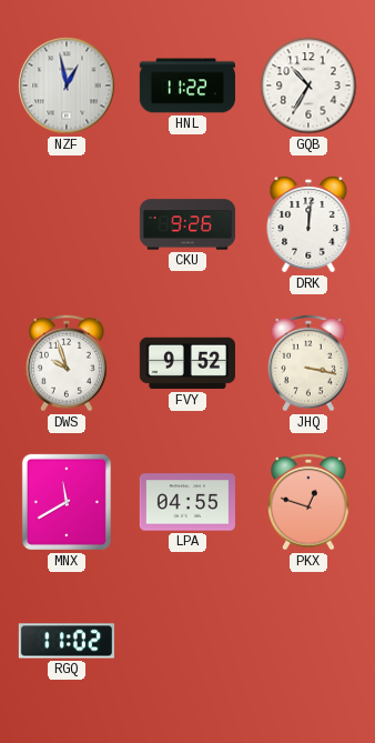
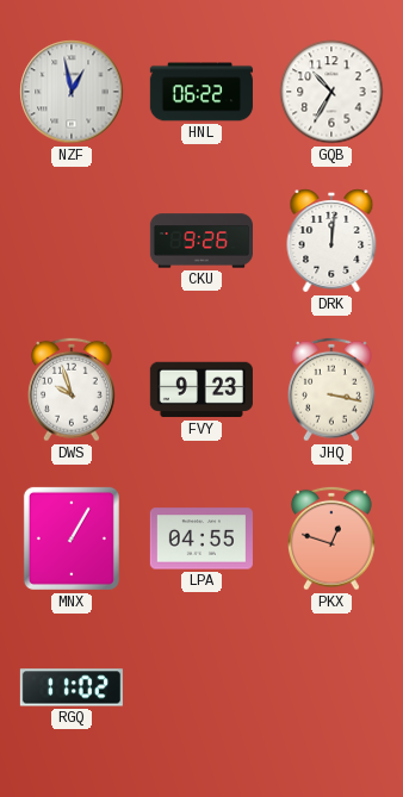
HNL: 11:22 -> 06:22 (201, 92)
FVY: 9:52 -> 9:23 (201, 390)
MNX: 11:40 -> 1:05 (72, 538)
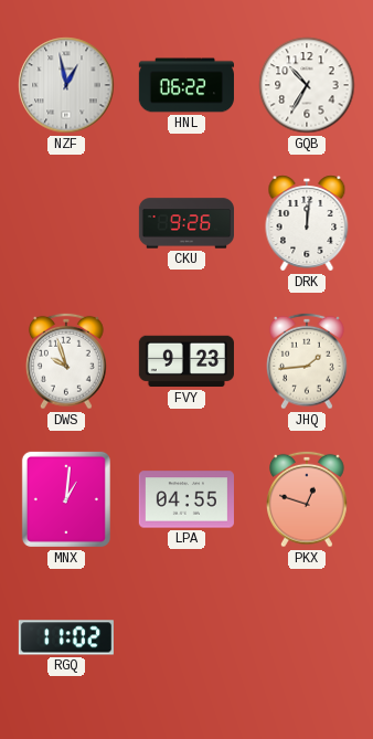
JHQ: 3:17 -> 1:44 (308, 361)
MNX: 1:05 -> 1:01 (66, 499)
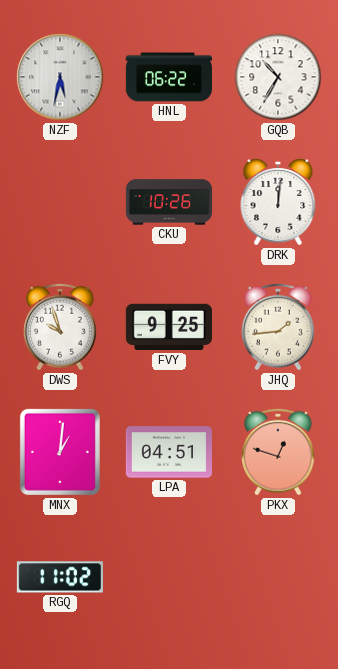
NZF: 12:58 -> 5:32 (60, 77)
CKU: 9:26 -> 10:26 (168, 202)
FVY: 9:23 -> 9:25 (169, 327)
LPA: 04:55 -> 04:51 (169, 452)
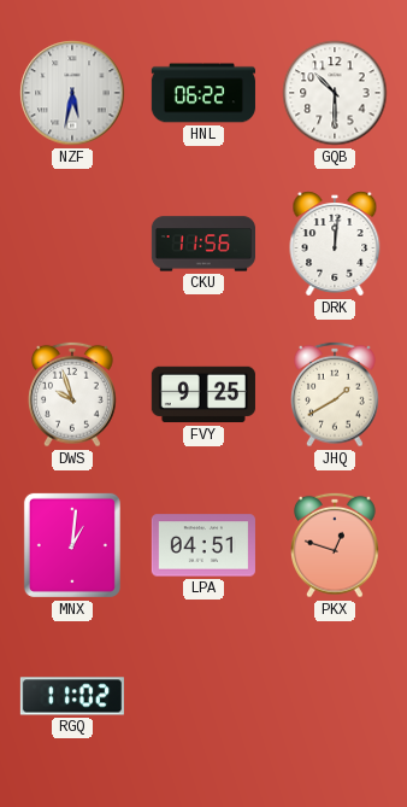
GQB: 10:35 -> 10:30 (335, 93)
CKU: 10:26 -> 11:56 (202, 244)
JHQ: 1:44 -> 1:40 (336, 394)
